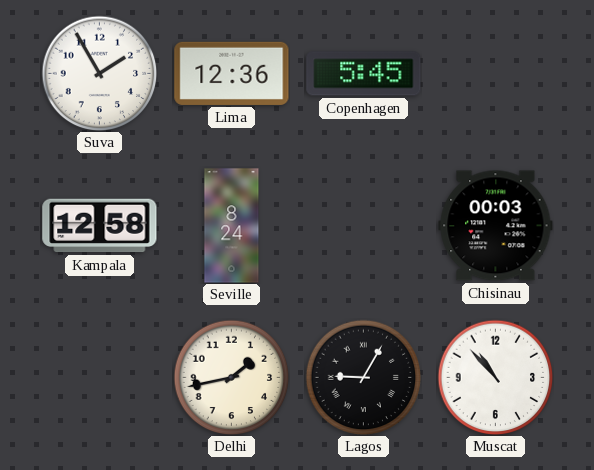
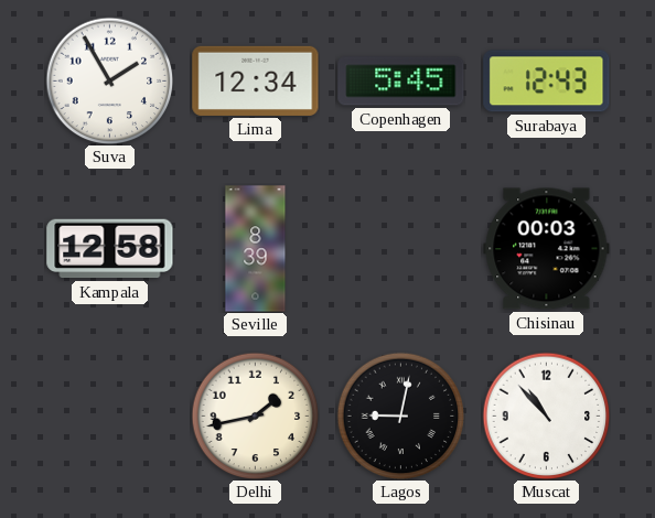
Lima: 12:36 -> 12:34 (256, 80)
Surabaya: none -> 12:43 (547, 82)
Seville: 8:24 -> 8:39 (256, 249)
Lagos: 9:05 -> 9:02 (400, 416)
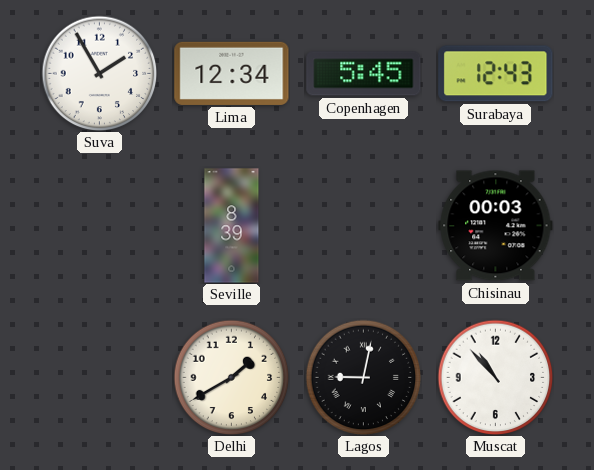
Kampala: 12:58 -> none (110, 249)
Delhi: 1:43 -> 1:40 (231, 377)
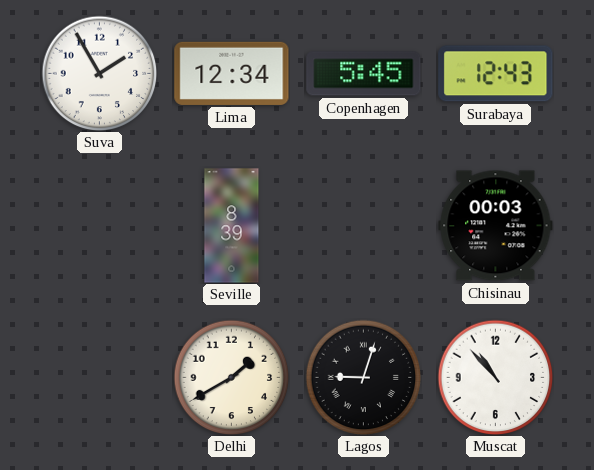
Lagos: 9:02 -> 9:03 (363, 377)
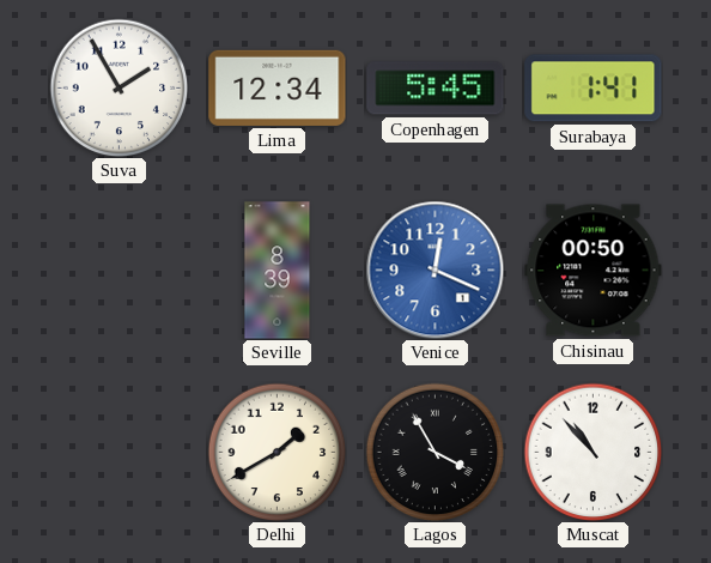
Surabaya: 12:43 -> 1:41 (594, 89)
Venice: none -> 12:19 (434, 270)
Chisinau: 00:03 -> 00:50 (594, 271)
Lagos: 9:03 -> 3:55 (434, 452)
